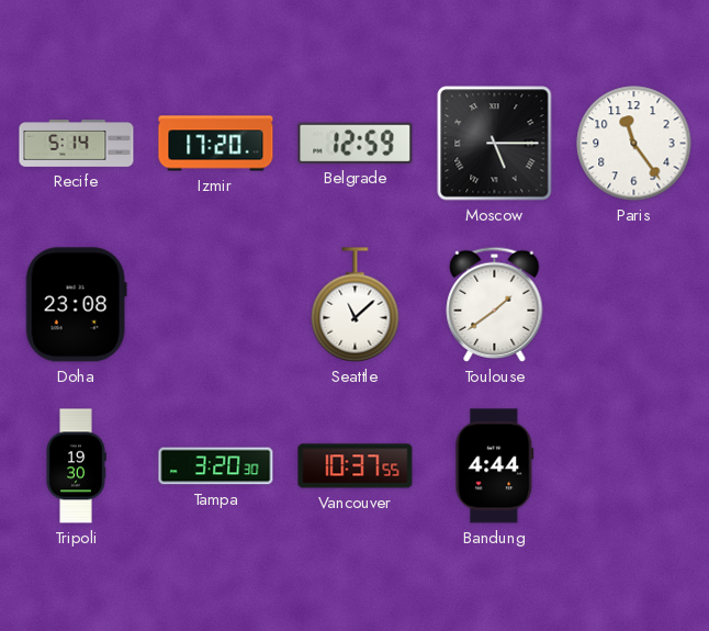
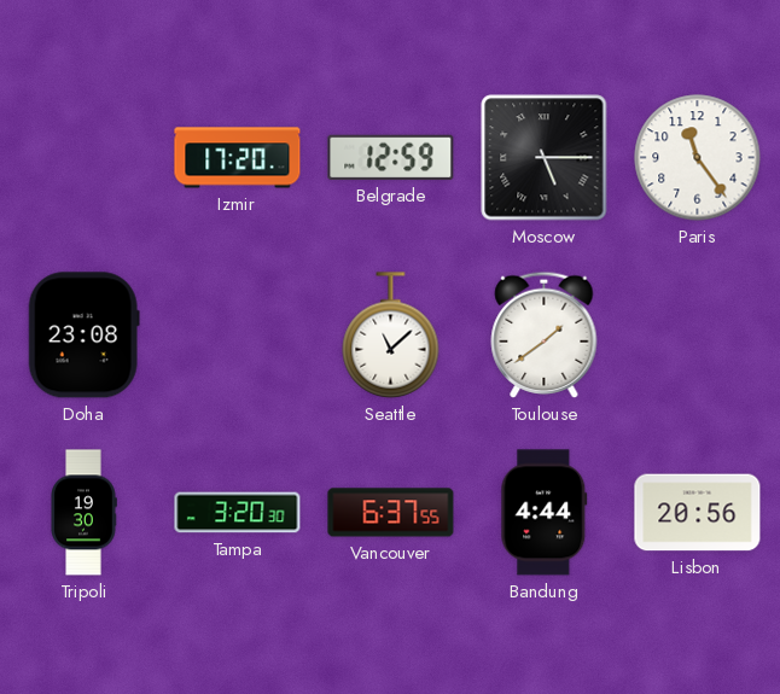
Recife: 5:14 -> none (77, 144)
Vancouver: 10:37 -> 6:37 (391, 513)
Lisbon: none -> 20:56 (698, 513)
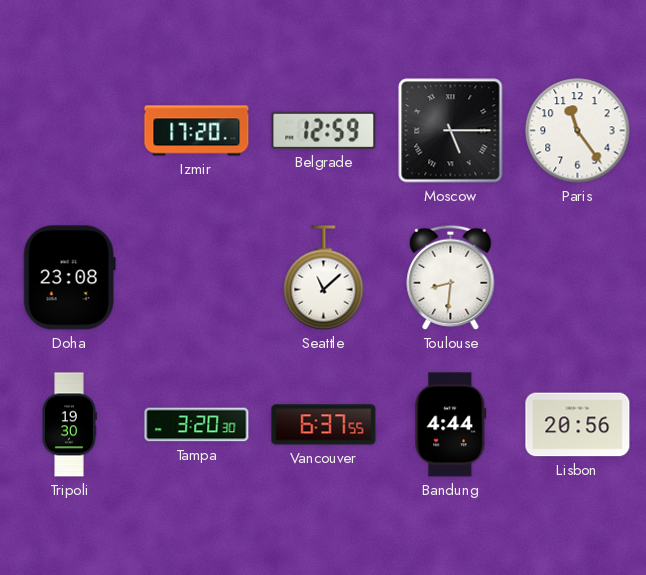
Toulouse: 1:39 -> 8:31 (451, 277)
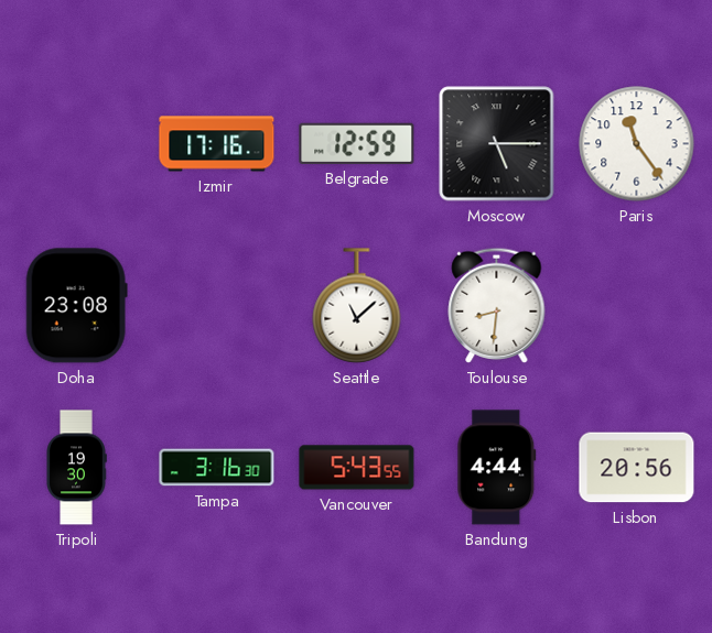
Izmir: 17:20 -> 17:16 (217, 144)
Tampa: 3:20 -> 3:16 (217, 468)
Vancouver: 6:37 -> 5:43 (357, 468)
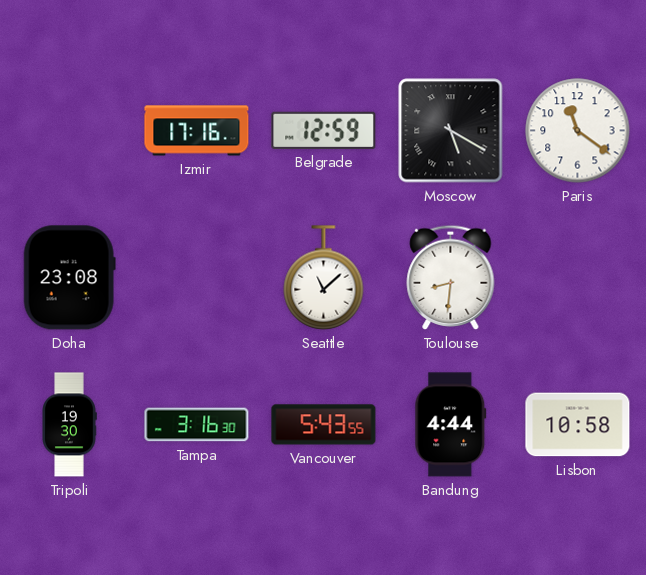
Moscow: 5:15 -> 5:20 (451, 131)
Paris: 11:24 -> 11:21 (578, 131)
Lisbon: 20:56 -> 10:58 (578, 425)
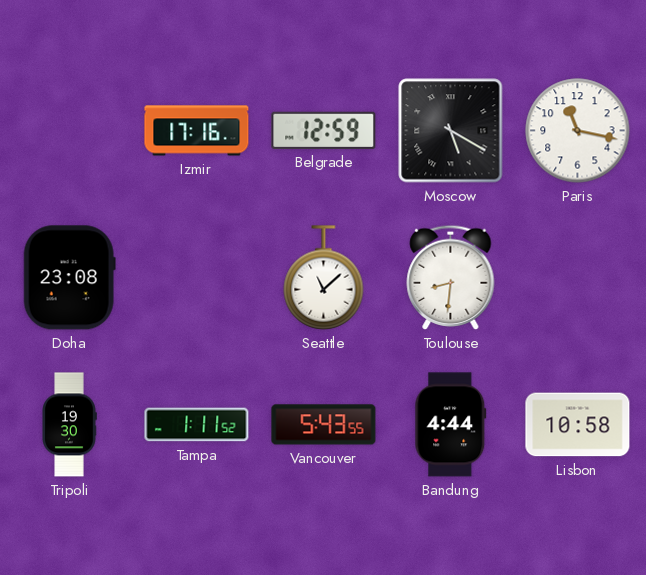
Paris: 11:21 -> 11:17 (578, 131)
Tampa: 3:16 -> 1:11 (197, 425)
